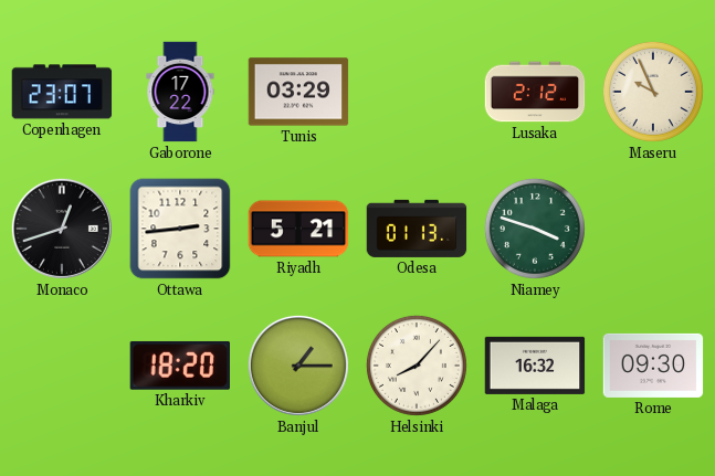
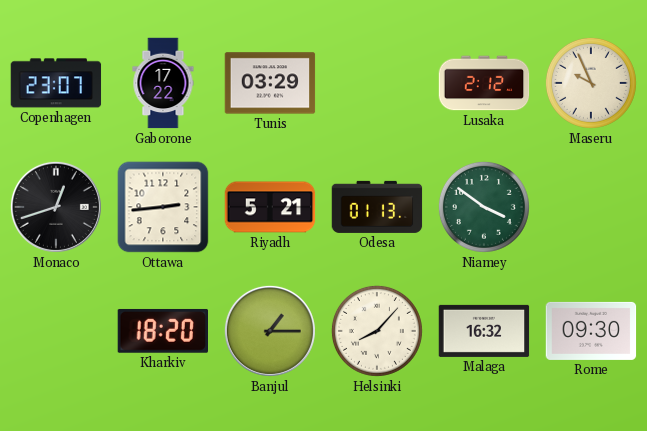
Niamey: 3:48 -> 3:51 (484, 207)
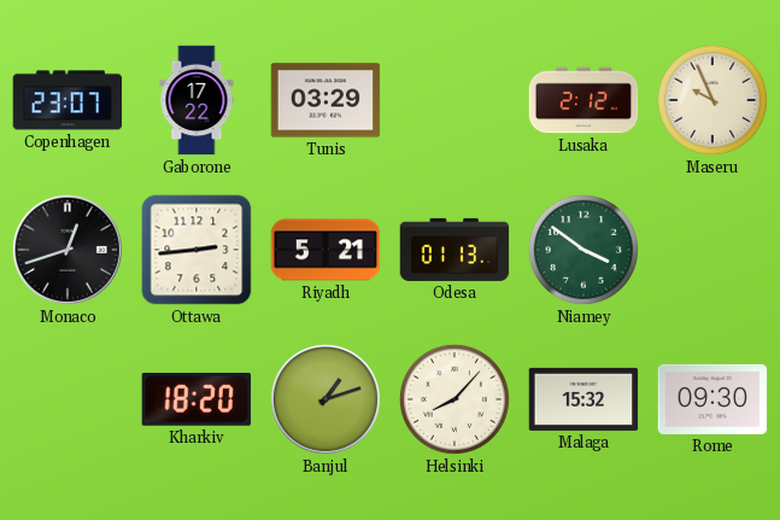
Banjul: 1:15 -> 1:12 (326, 399)
Malaga: 16:32 -> 15:32 (583, 399)
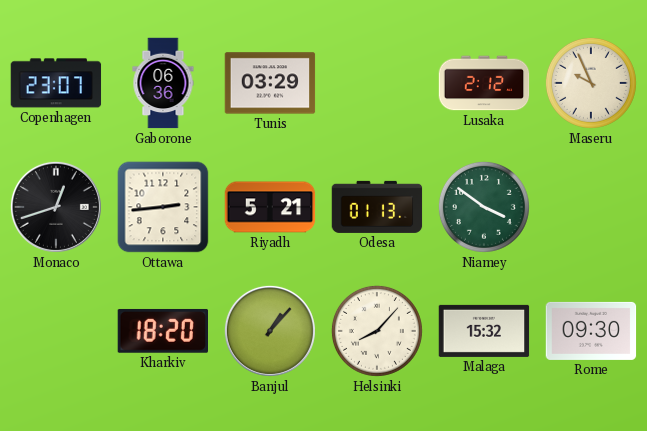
Gaborone: 17:22 -> 06:36 (163, 83)
Banjul: 1:12 -> 1:07 (270, 331)
